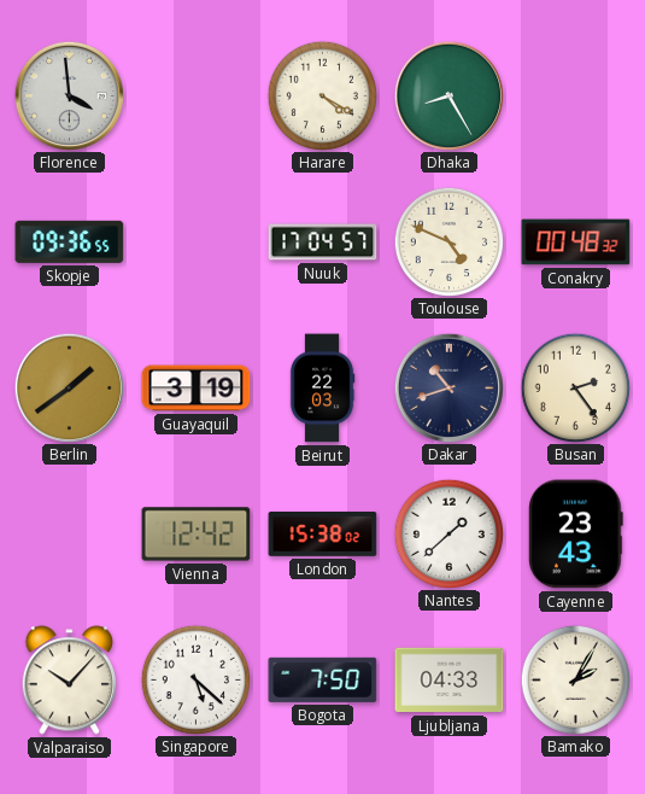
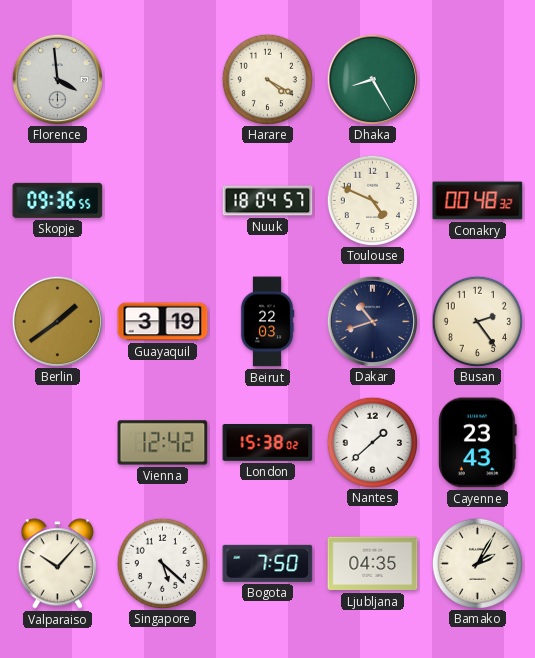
Nuuk: 17:04 -> 18:04 (268, 201)
Ljubljana: 04:33 -> 04:35 (373, 564)
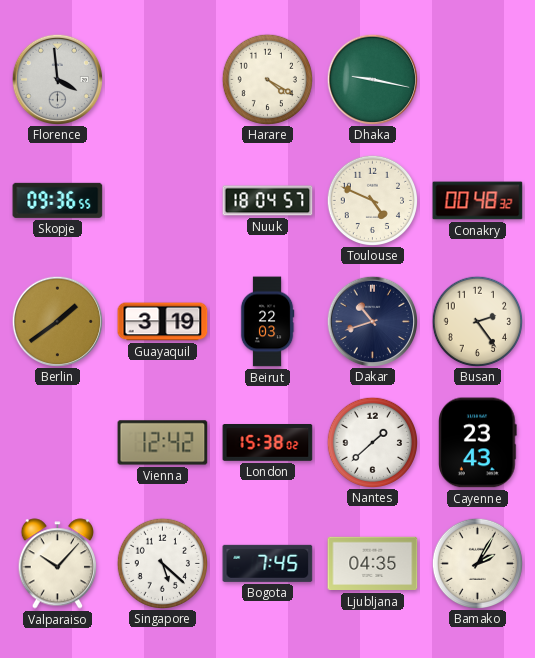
Dhaka: 8:25 -> 9:17 (372, 79)
Bogota: 7:50 -> 7:45 (268, 563)
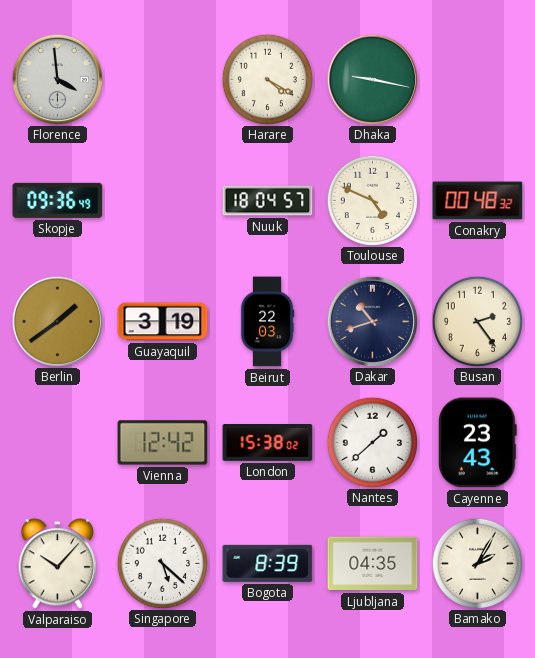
Skopje: 09:36:55 -> 09:36:49 (58, 200)
Bogota: 7:45 -> 8:39 (268, 563)
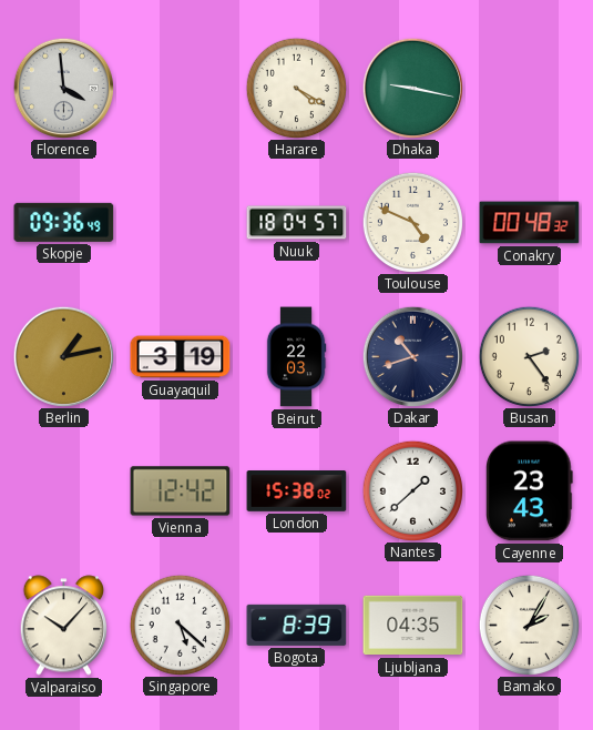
Berlin: 1:39 -> 1:13 (63, 356)
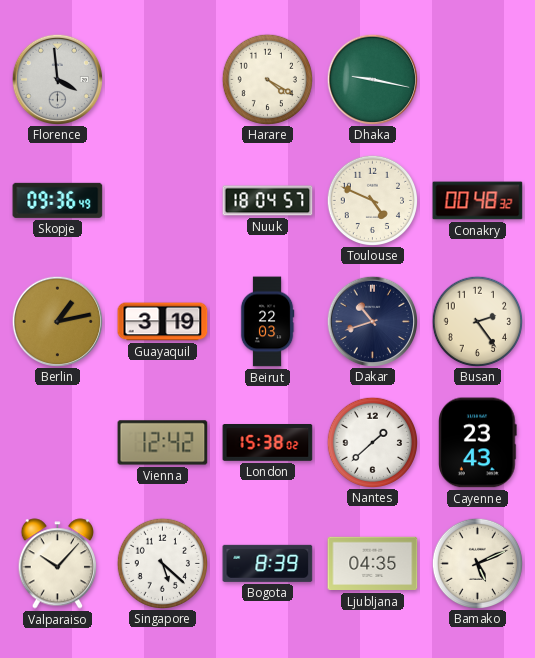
Bamako: 2:05 -> 5:11 (477, 563)
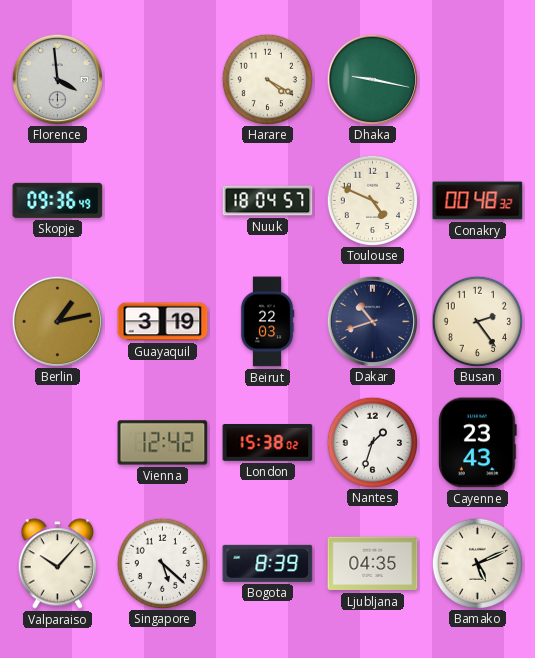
Nantes: 1:38 -> 1:33 (372, 442)
